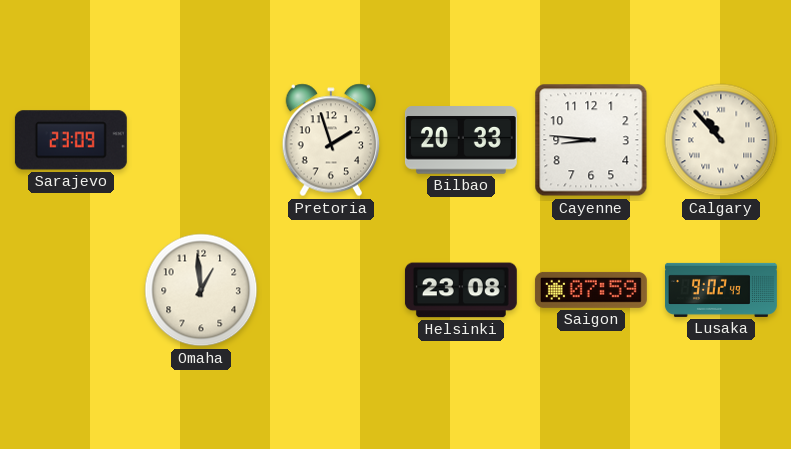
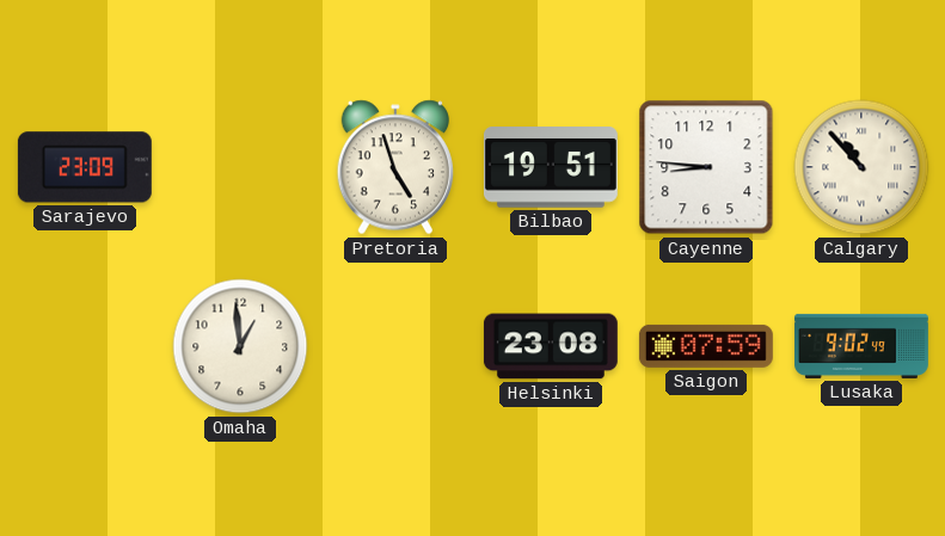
Pretoria: 1:57 -> 4:57 (395, 167)
Bilbao: 20:33 -> 19:51 (551, 167)
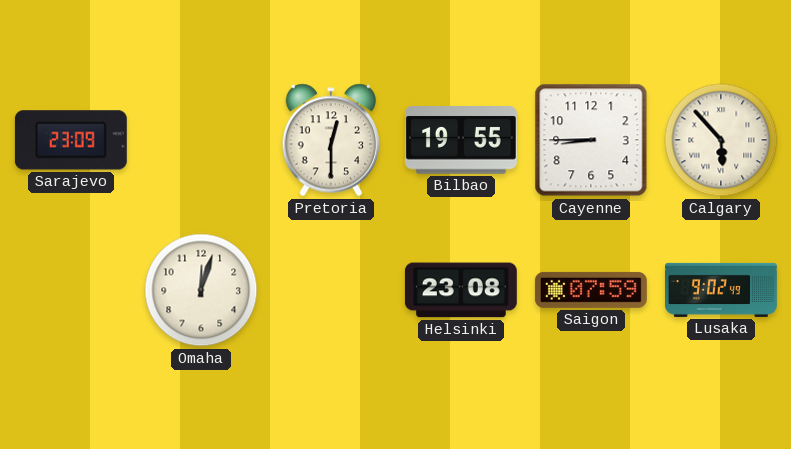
Pretoria: 4:57 -> 12:30 (331, 140)
Bilbao: 19:51 -> 19:55 (461, 140)
Cayenne: 8:46 -> 8:45 (591, 140)
Calgary: 10:53 -> 5:53 (721, 140)
Omaha: 12:59 -> 12:03 (201, 290)
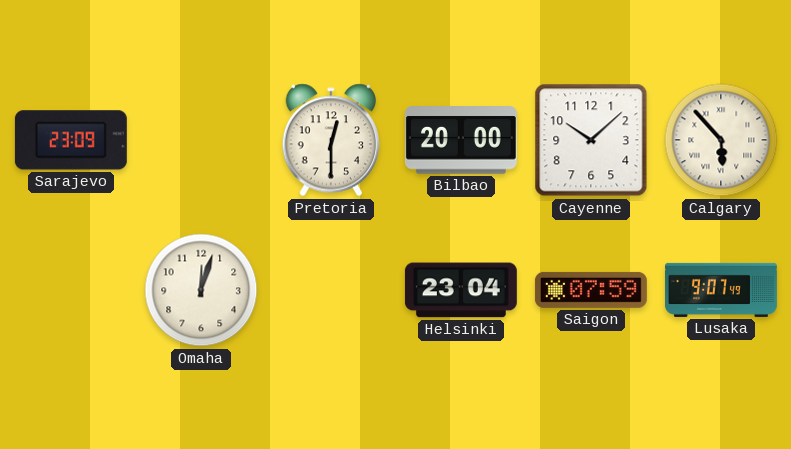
Bilbao: 19:55 -> 20:00 (461, 140)
Cayenne: 8:45 -> 10:08 (591, 140)
Helsinki: 23:08 -> 23:04 (461, 290)
Lusaka: 9:02 -> 9:07 (721, 290)
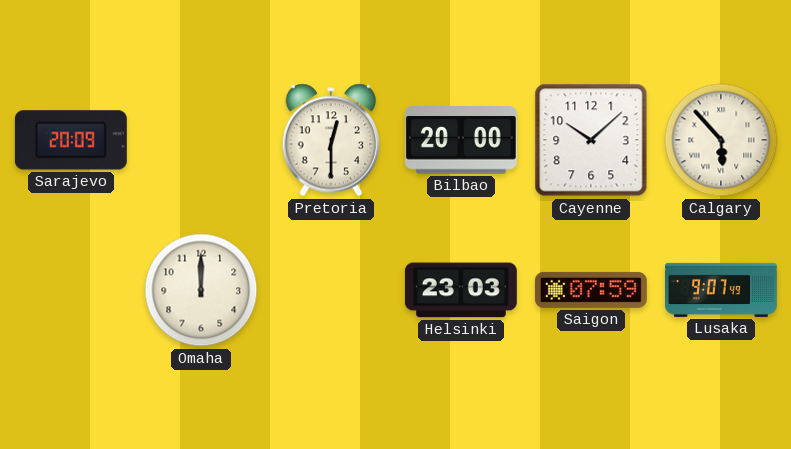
Sarajevo: 23:09 -> 20:09 (71, 140)
Omaha: 12:03 -> 12:00 (201, 290)
Helsinki: 23:04 -> 23:03 (461, 290)
